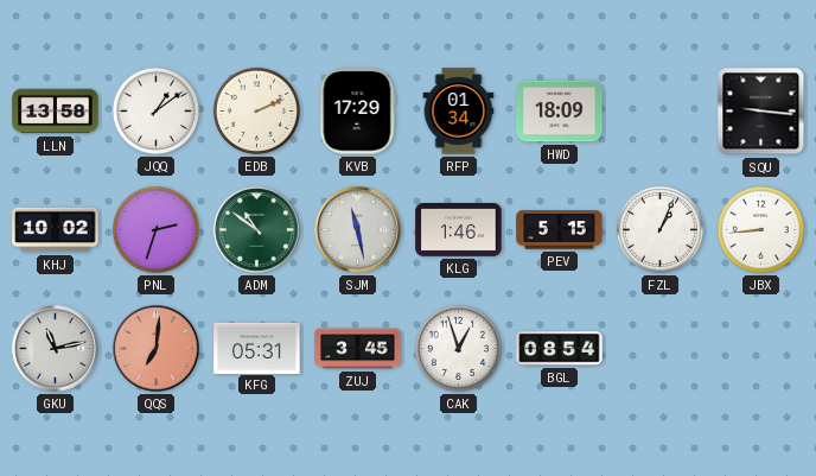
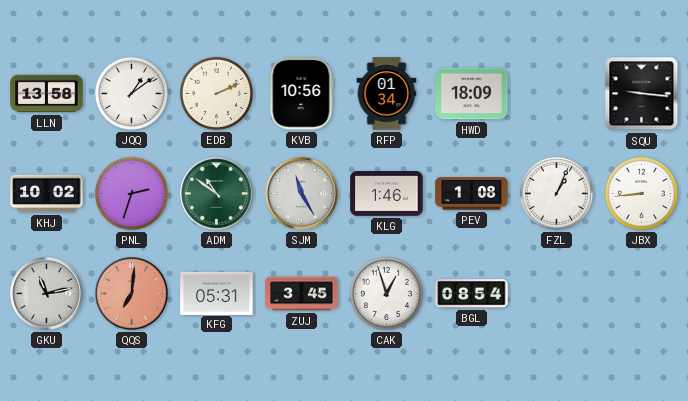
KVB: 17:29 -> 10:56 (301, 94)
SJM: 11:28 -> 11:25 (302, 194)
PEV: 5:15 -> 1:08 (472, 194)
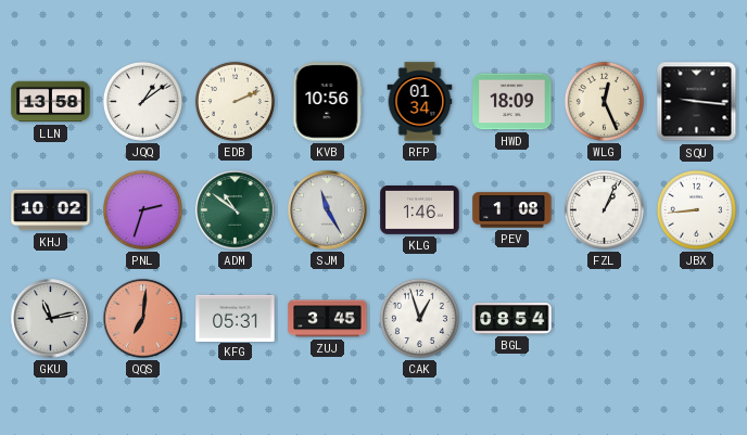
WLG: none -> 12:26 (604, 101)
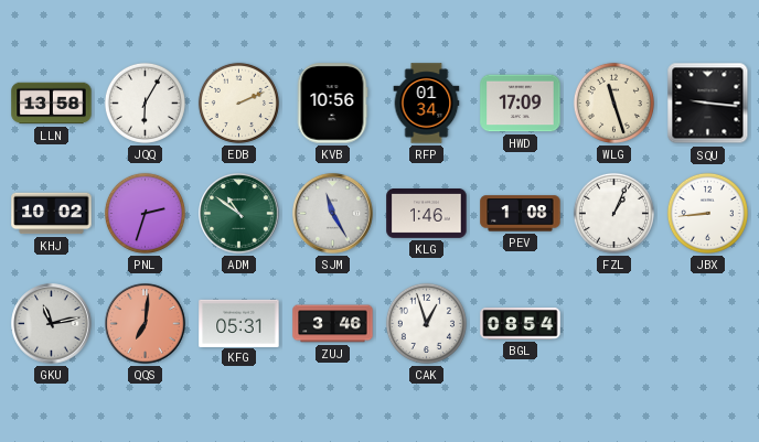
JQQ: 1:09 -> 6:05 (145, 103)
HWD: 18:09 -> 17:09 (521, 104)
WLG: 12:26 -> 11:27 (613, 103)
ZUJ: 3:45 -> 3:46 (333, 324)
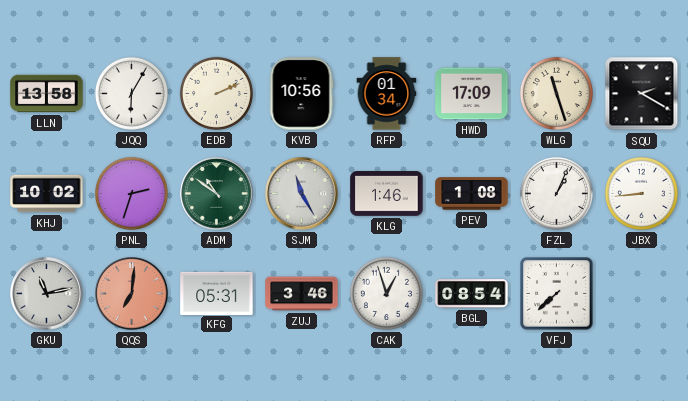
SQU: 9:16 -> 2:20 (642, 94)
VFJ: none -> 7:38 (557, 294)
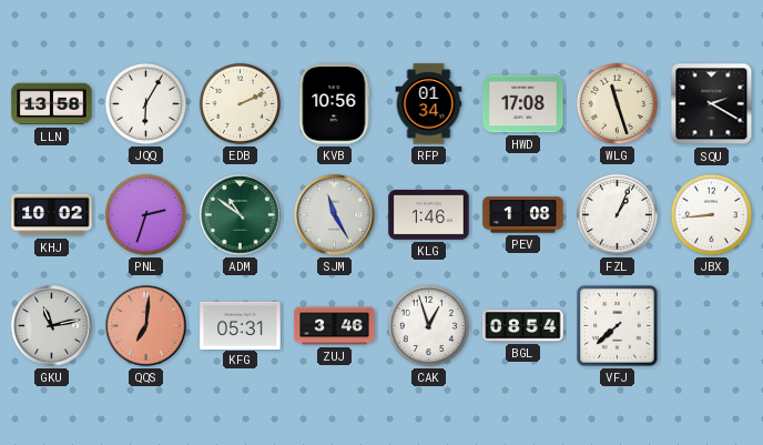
HWD: 17:09 -> 17:08 (523, 104)
